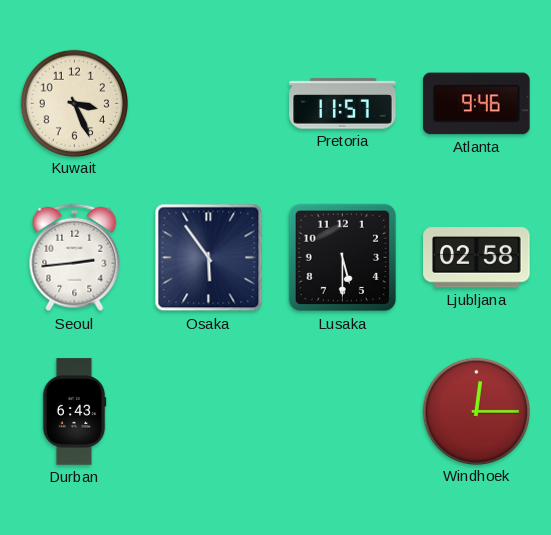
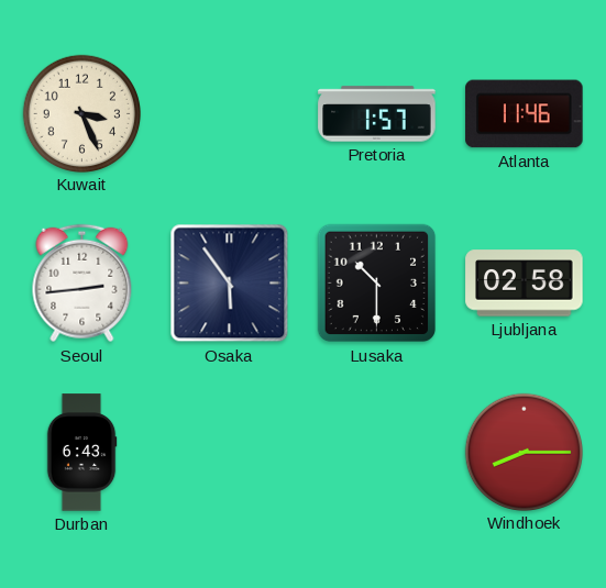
Pretoria: 11:57 -> 1:57 (377, 114)
Atlanta: 9:46 -> 11:46 (525, 114)
Lusaka: 5:30 -> 10:30 (377, 284)
Windhoek: 12:15 -> 8:15 (524, 452)
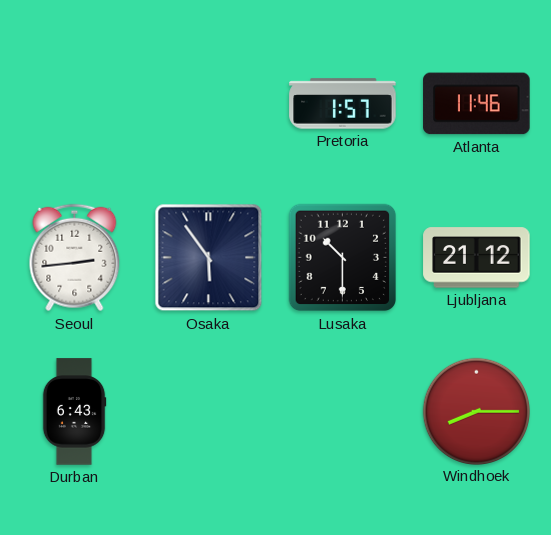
Kuwait: 3:26 -> none (81, 113)
Ljubljana: 02:58 -> 21:12 (477, 258)
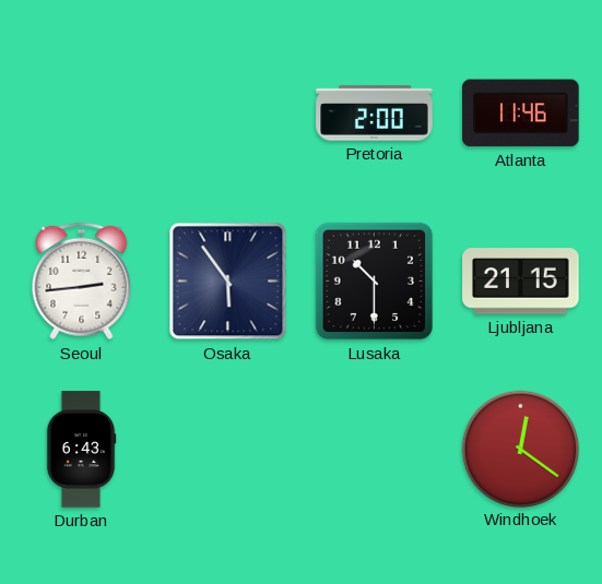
Pretoria: 1:57 -> 2:00 (375, 114)
Ljubljana: 21:12 -> 21:15 (521, 282)
Windhoek: 8:15 -> 12:21 (520, 449)
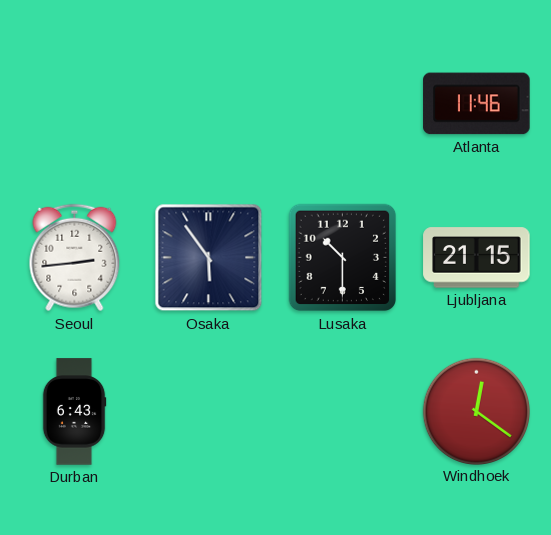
Pretoria: 2:00 -> none (375, 114)
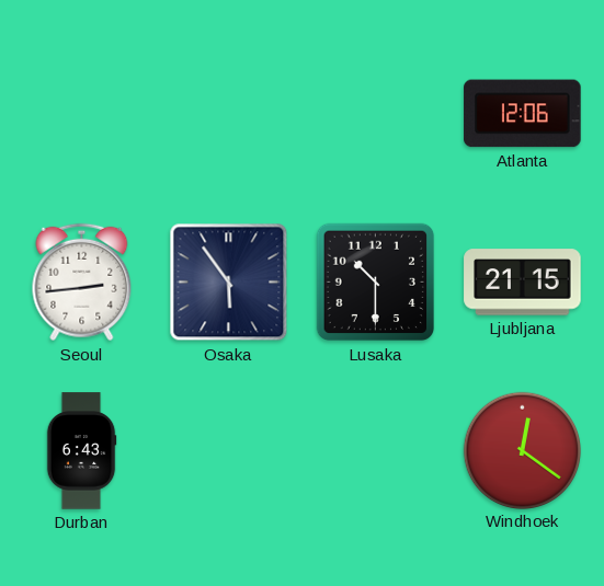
Atlanta: 11:46 -> 12:06 (523, 114)
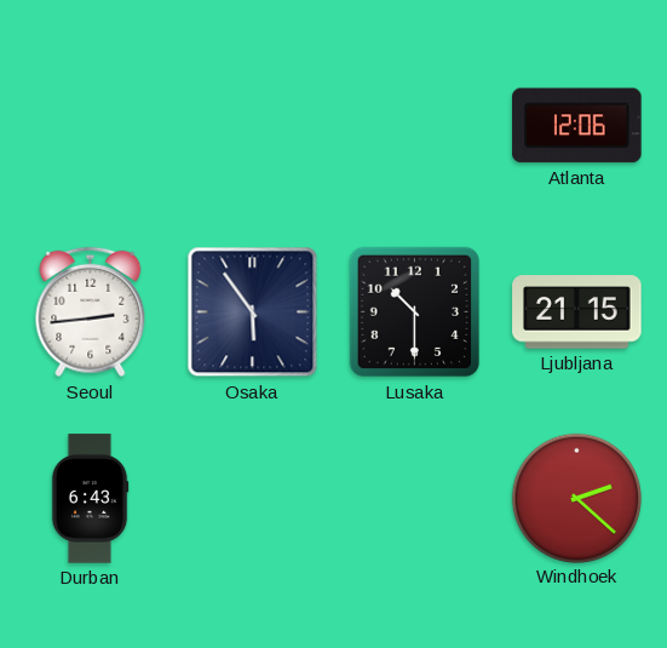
Windhoek: 12:21 -> 2:22 (576, 498)
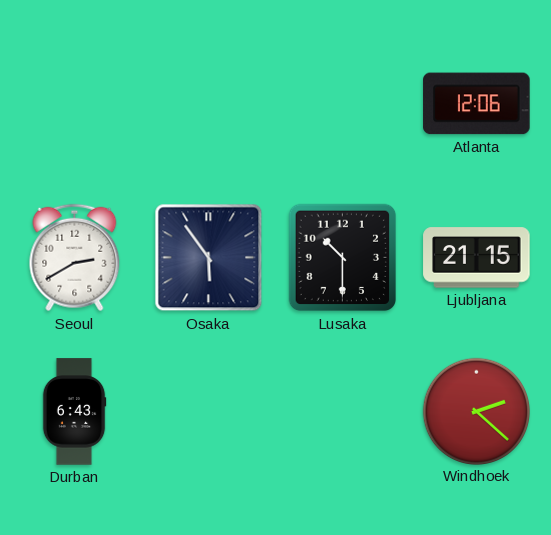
Seoul: 2:44 -> 2:40 (75, 258)
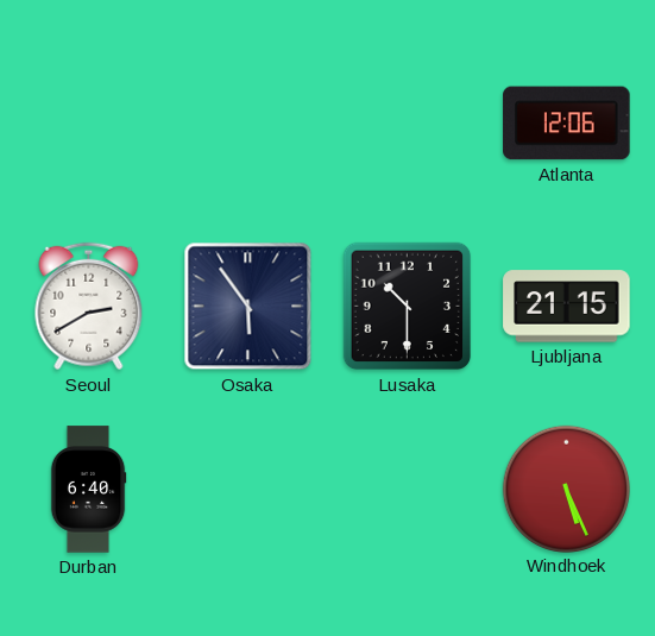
Durban: 6:43 -> 6:40 (88, 490)
Windhoek: 2:22 -> 5:26 (566, 489)
